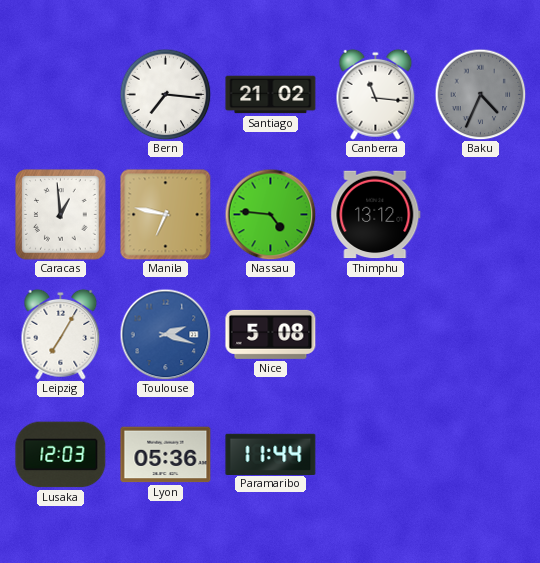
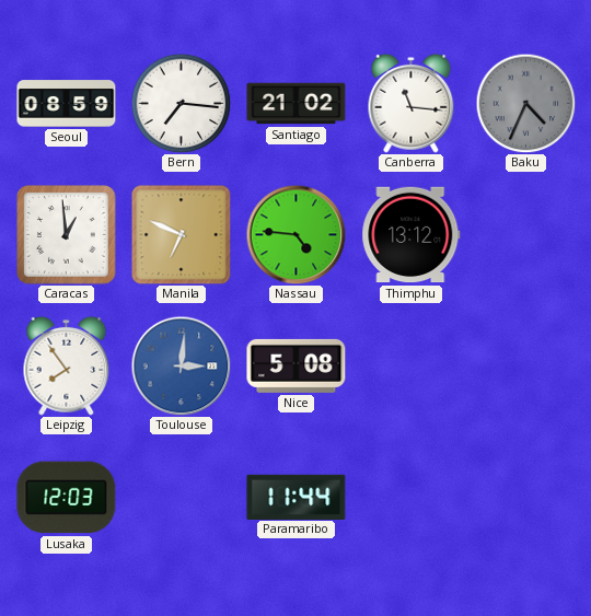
Seoul: none -> 08:59 (67, 104)
Manila: 6:47 -> 6:49 (182, 235)
Leipzig: 7:05 -> 7:54 (67, 365)
Toulouse: 2:18 -> 3:01 (181, 365)
Lyon: 05:36 -> none (166, 455)
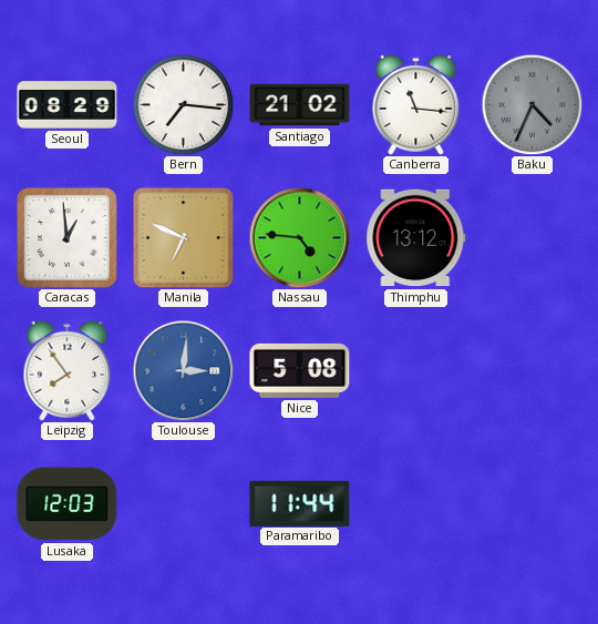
Seoul: 08:59 -> 08:29 (68, 105)
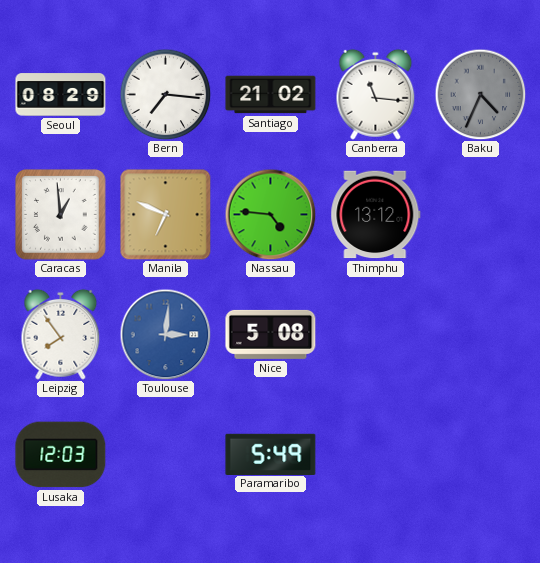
Paramaribo: 11:44 -> 5:49 (271, 454)
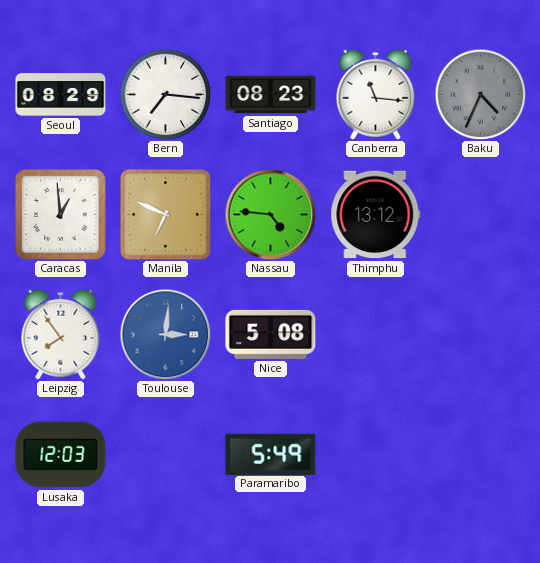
Santiago: 21:02 -> 08:23 (271, 95)
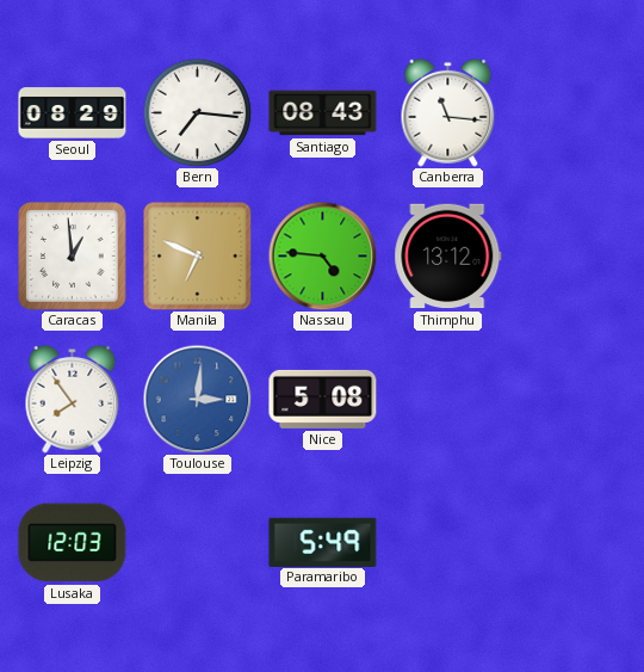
Santiago: 08:23 -> 08:43 (323, 113)
Baku: 4:34 -> none (480, 94)
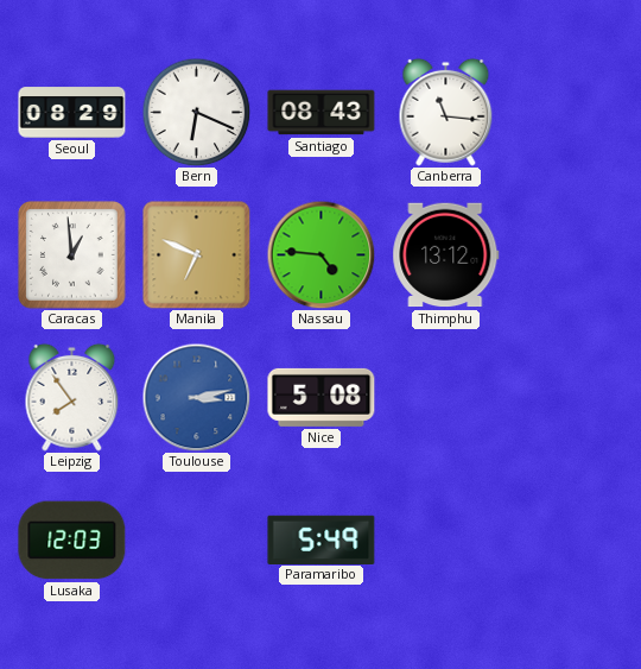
Bern: 7:16 -> 6:19 (196, 112)
Toulouse: 3:01 -> 3:13 (196, 397)
